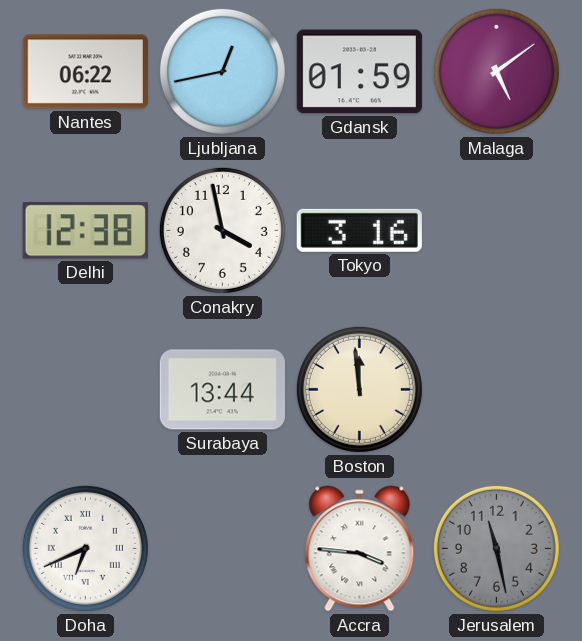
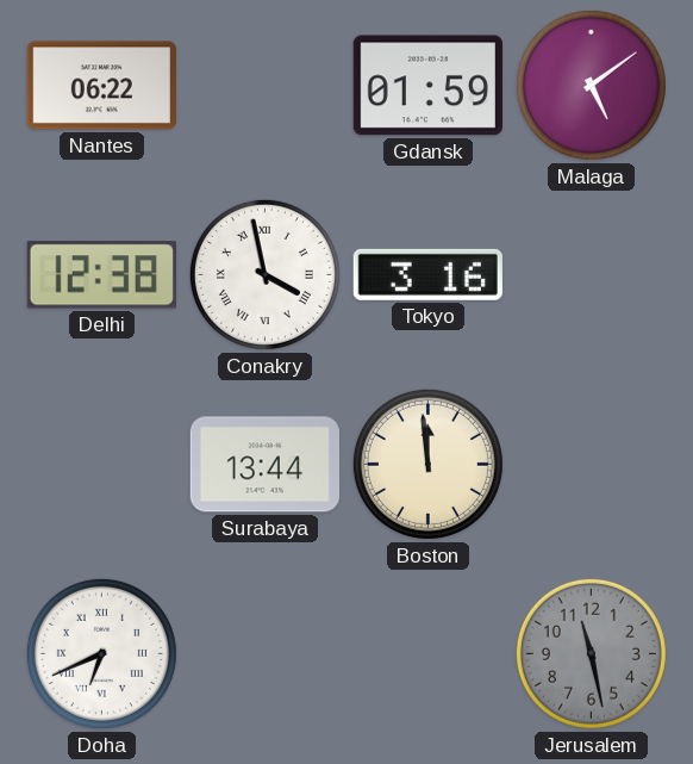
Ljubljana: 12:43 -> none (222, 71)
Conakry numerals: Arabic -> Roman (264, 274)
Accra: 3:46 -> none (360, 549)
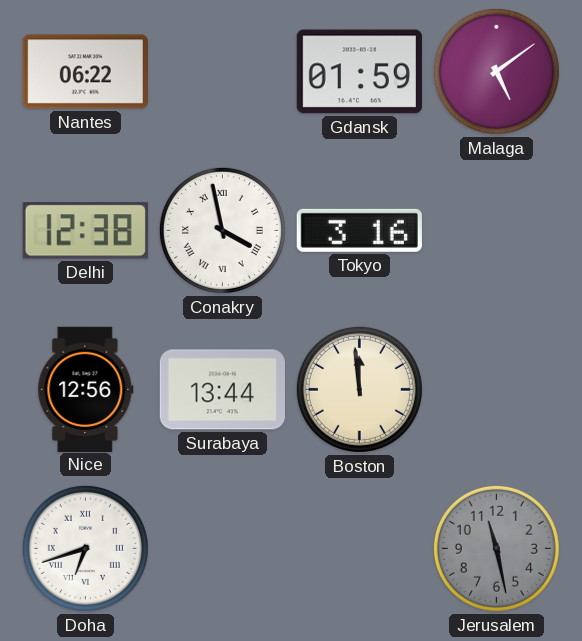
Nice: none -> 12:56 (86, 389)
Doha: 6:41 -> 6:42 (85, 548)
